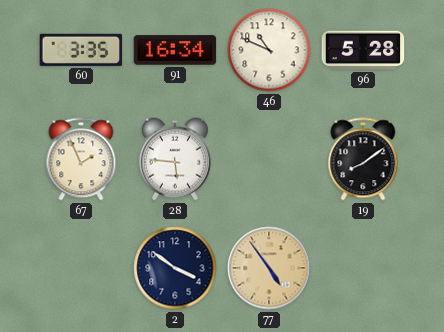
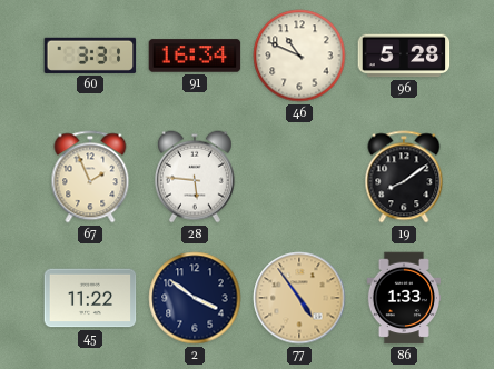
60: 3:35 -> 3:31 (90, 56)
45: none -> 11:22 (90, 298)
86: none -> 1:33 (404, 298)
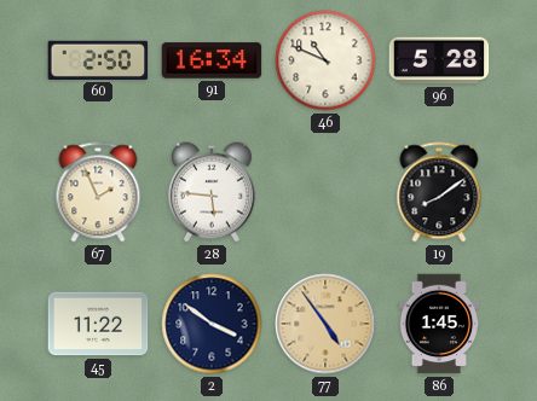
60: 3:31 -> 2:50 (98, 60)
86: 1:33 -> 1:45 (439, 324)
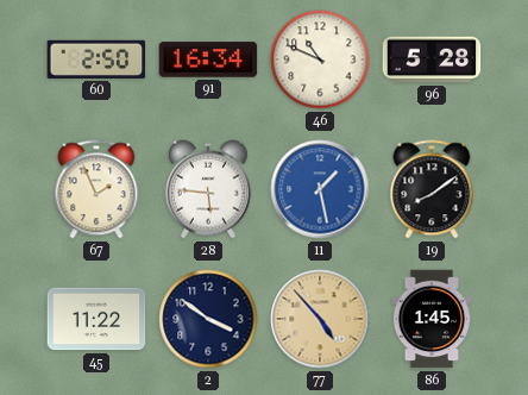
11: none -> 1:28 (320, 189)
77: 4:54 -> 4:53 (320, 319)
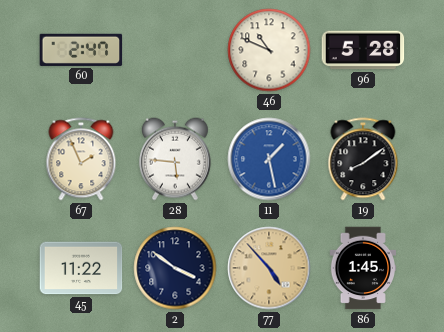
60: 2:50 -> 2:47 (81, 50)
91: 16:34 -> none (208, 59)
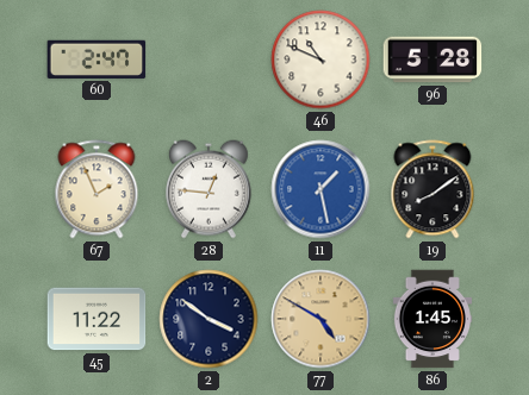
28: 5:46 -> 12:46 (209, 189)
77: 4:53 -> 4:50 (320, 319)
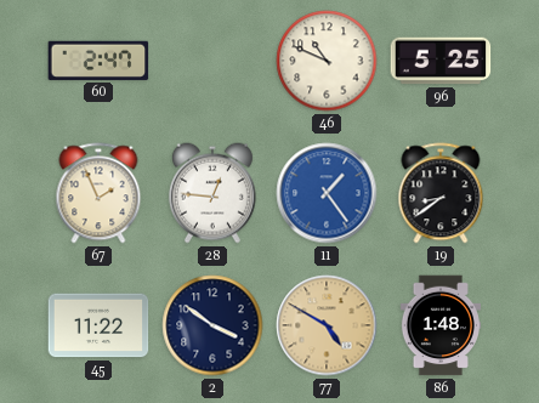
96: 5:28 -> 5:25 (441, 61)
11: 1:28 -> 1:24 (327, 193)
19: 8:09 -> 8:39 (441, 193)
86: 1:45 -> 1:48 (441, 325)
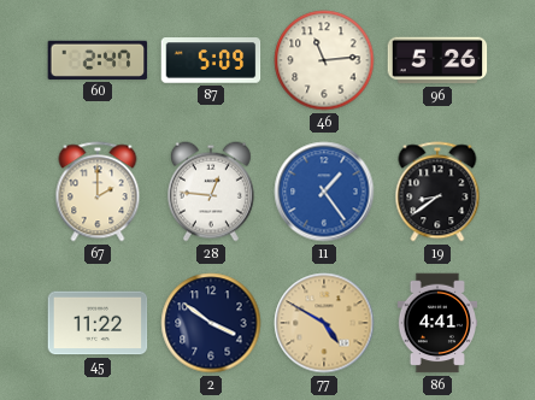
87: none -> 5:09 (211, 60)
46: 10:49 -> 11:14 (324, 60)
96: 5:25 -> 5:26 (437, 60)
67: 1:56 -> 2:00 (98, 192)
86: 1:48 -> 4:41 (437, 323)
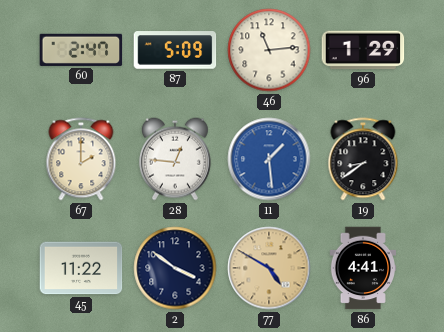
96: 5:26 -> 1:29 (363, 50)
11: 1:24 -> 1:29 (269, 159)
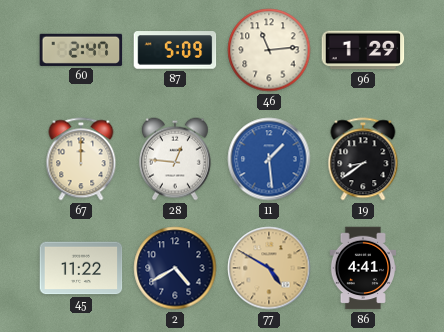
67: 2:00 -> 12:00 (81, 159)
2: 3:51 -> 4:40 (175, 268)
